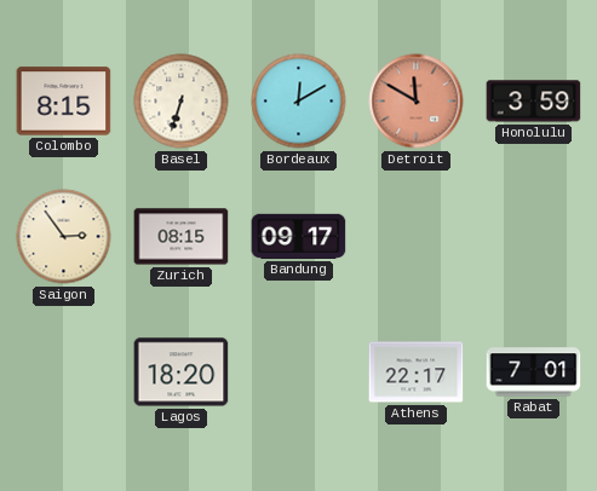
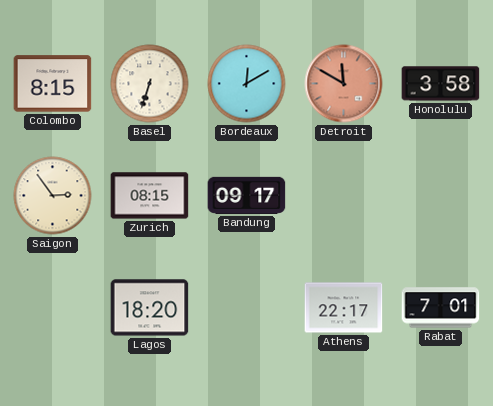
Honolulu: 3:59 -> 3:58 (441, 84)
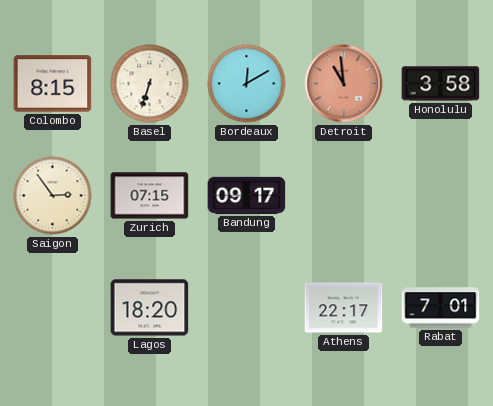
Detroit: 11:50 -> 10:59 (344, 84)
Zurich: 08:15 -> 07:15 (150, 196)
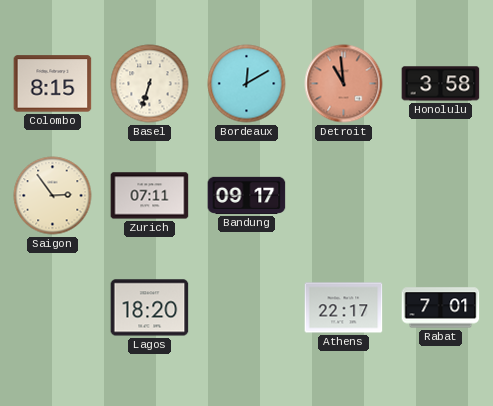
Zurich: 07:15 -> 07:11 (150, 196)
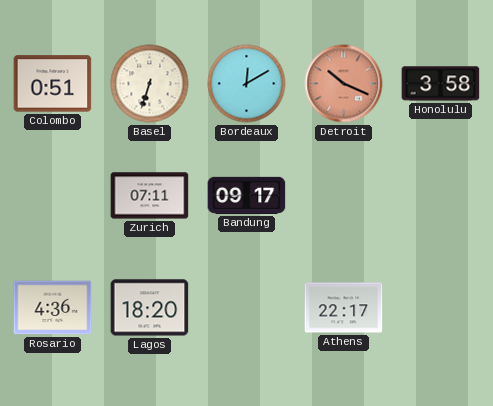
Colombo: 8:15 -> 0:51 (53, 84)
Detroit: 10:59 -> 10:19 (344, 84)
Saigon: 2:54 -> none (53, 196)
Rosario: none -> 4:36 (53, 308)
Rabat: 7:01 -> none (441, 308)
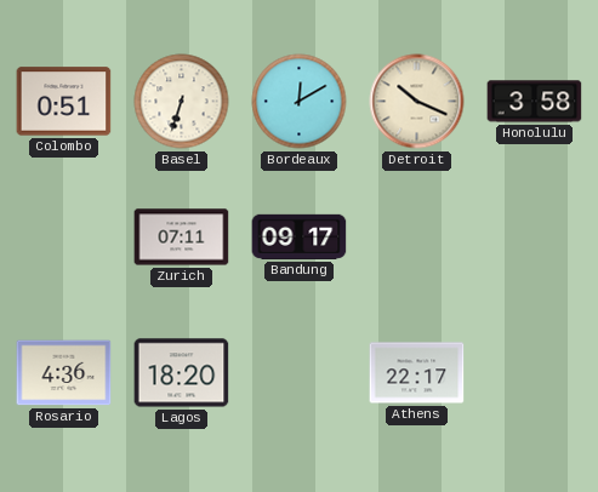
Detroit dial: salmon -> cream (417, 102)
